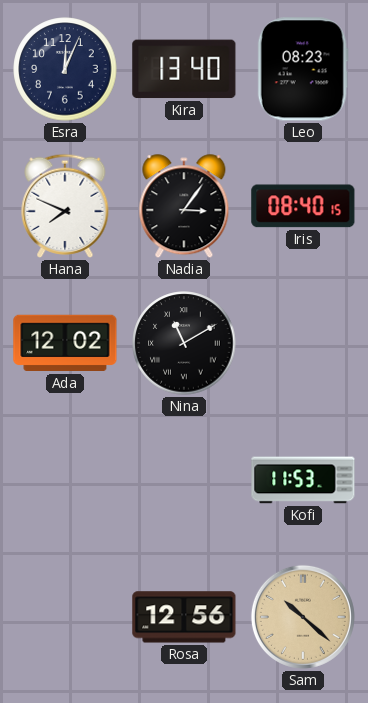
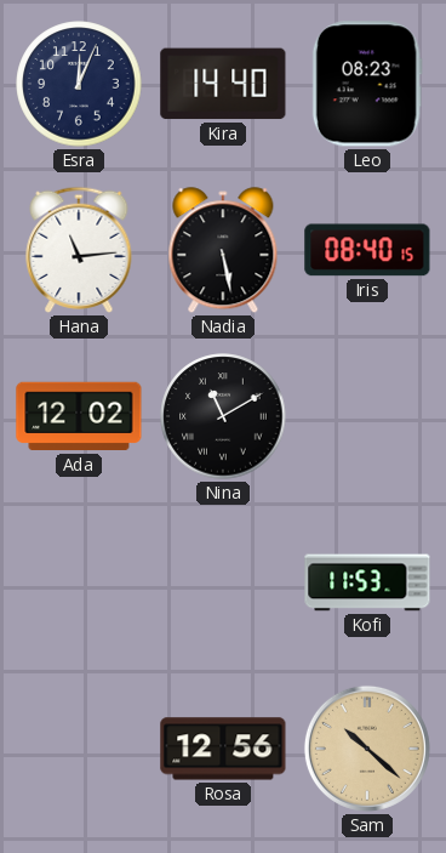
Kira: 13:40 -> 14:40 (223, 84)
Hana: 7:49 -> 11:14 (79, 250)
Nadia: 3:06 -> 5:28 (223, 251)
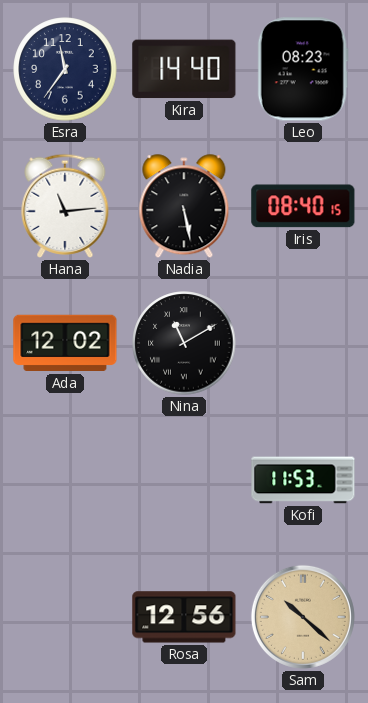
Esra: 12:04 -> 11:36 (65, 69)
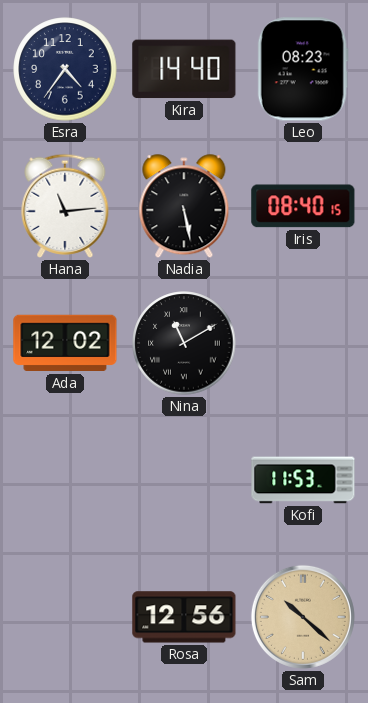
Esra: 11:36 -> 4:36 (65, 69)
